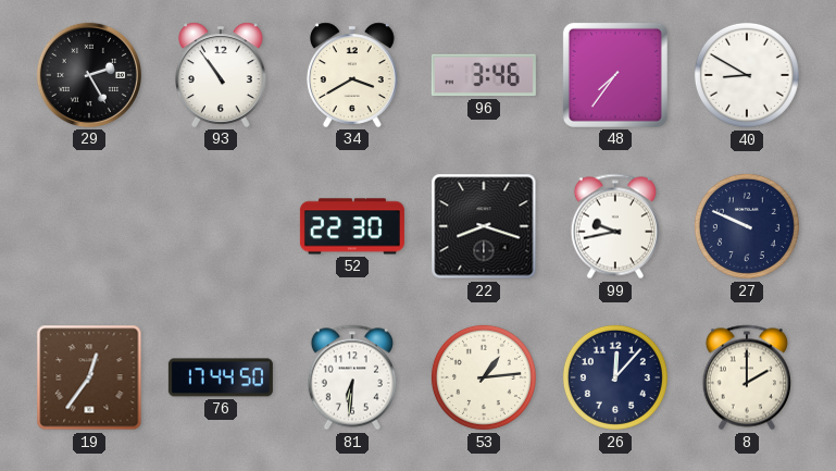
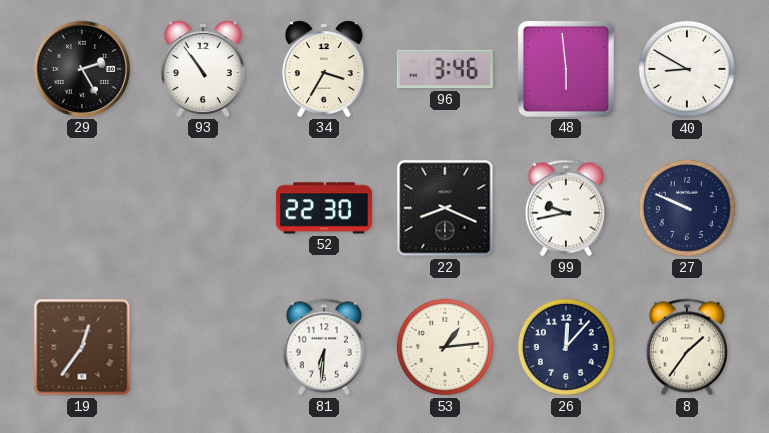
34: 3:40 -> 3:35 (324, 69)
48: 7:36 -> 5:59 (566, 69)
22: 8:18 -> 8:19 (445, 208)
76: 17:44 -> none (221, 377)
8: 2:00 -> 1:36 (687, 347)
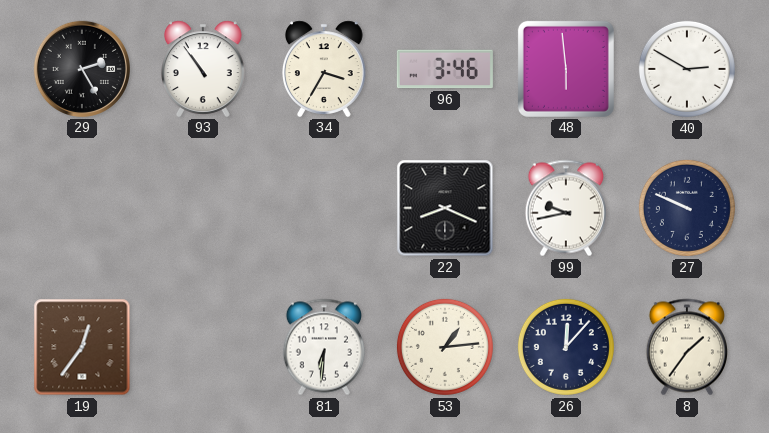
40: 8:50 -> 2:50 (687, 69)
52: 22:30 -> none (324, 208)
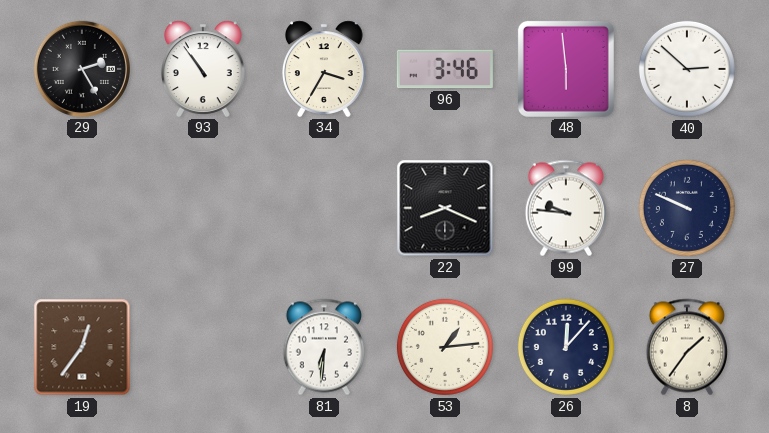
40: 2:50 -> 2:52 (687, 69)
99: 9:43 -> 9:46 (566, 208)
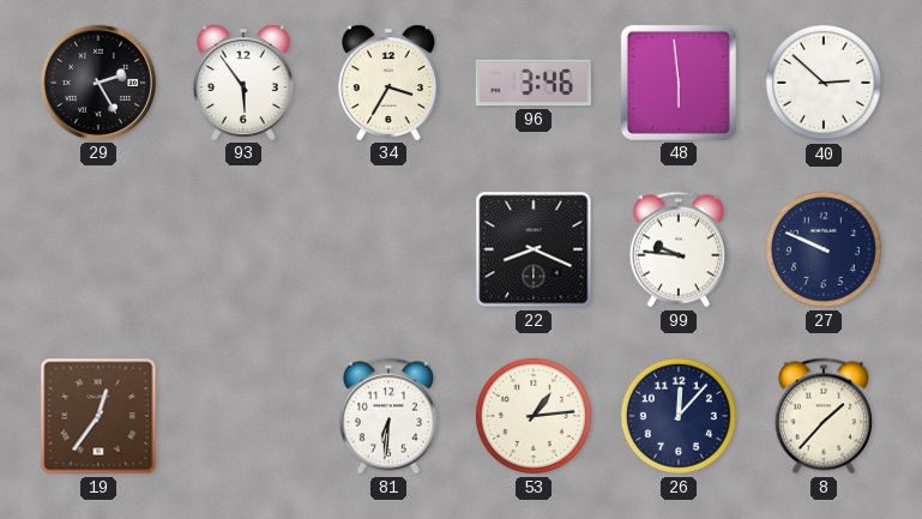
93: 10:54 -> 5:54 (243, 83)
8: 1:36 -> 1:37 (824, 416)
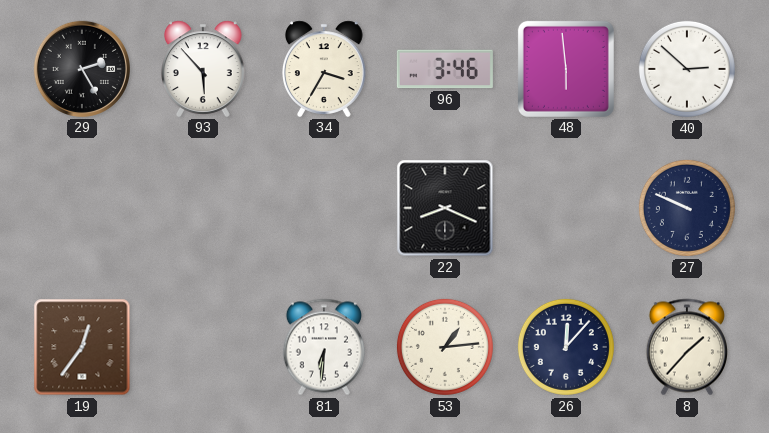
93: 5:54 -> 5:53 (203, 69)
99: 9:46 -> none (679, 249)
